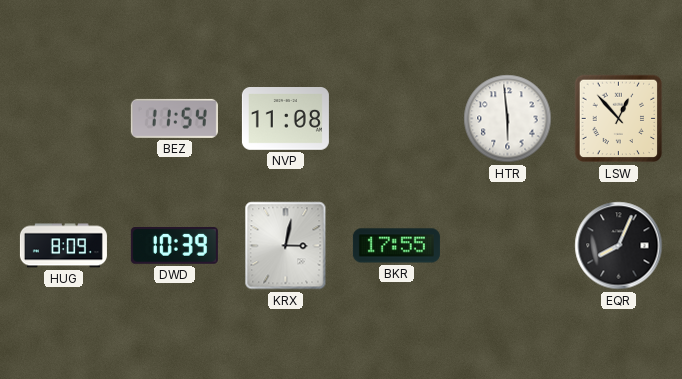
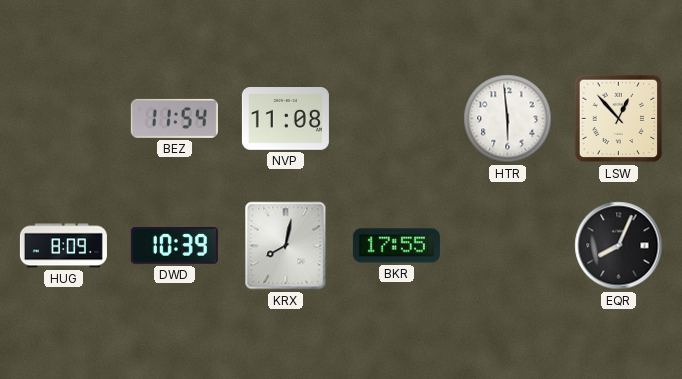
KRX: 3:02 -> 8:02 (286, 246)
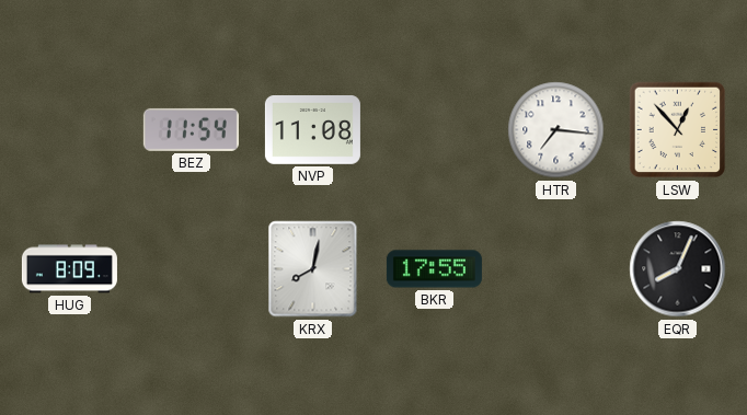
HTR: 5:59 -> 7:16 (556, 130)
DWD: 10:39 -> none (174, 246)
